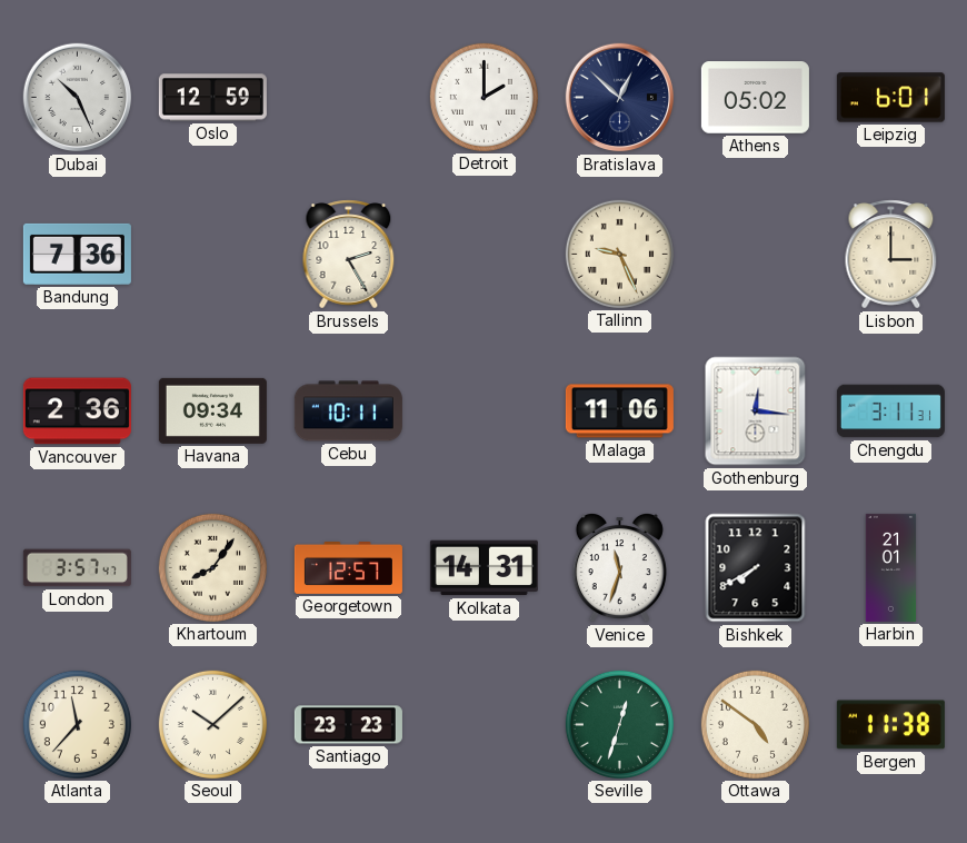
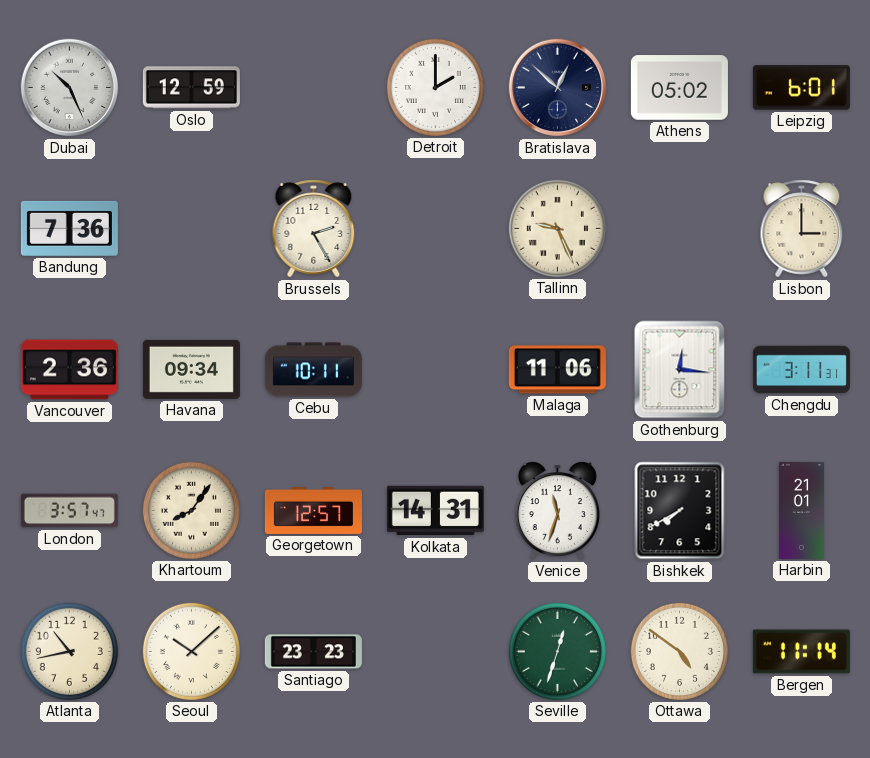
Atlanta: 11:37 -> 10:43 (69, 651)
Bergen: 11:38 -> 11:14 (801, 652)
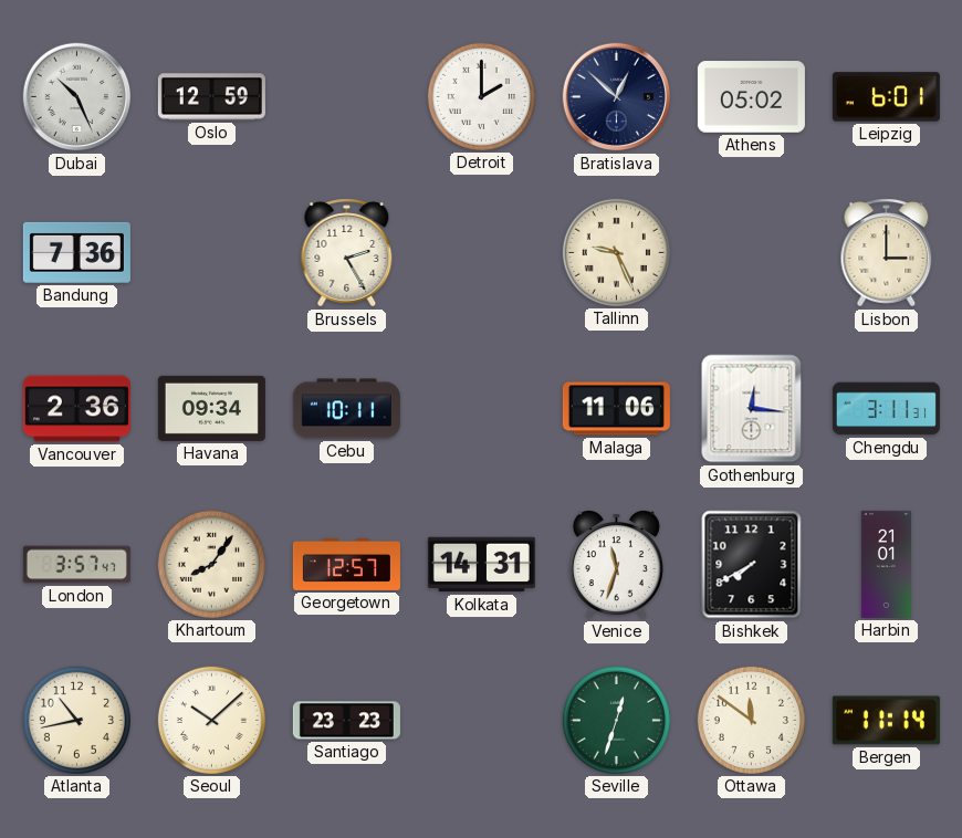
Ottawa: 4:51 -> 11:51 (751, 720)
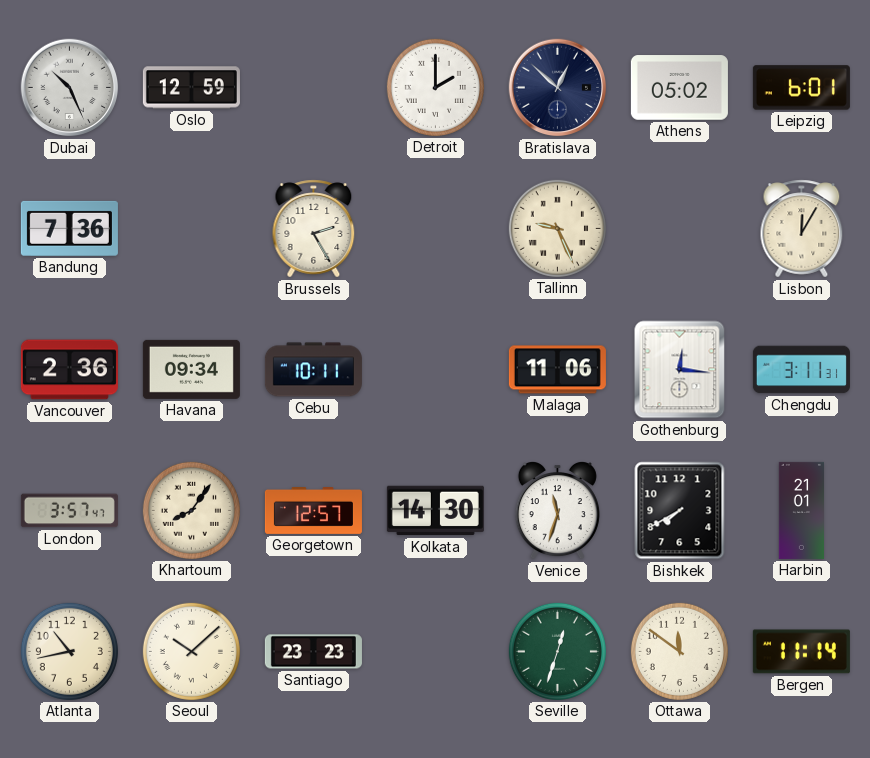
Lisbon: 3:00 -> 12:05 (802, 229)
Kolkata: 14:31 -> 14:30 (435, 511)
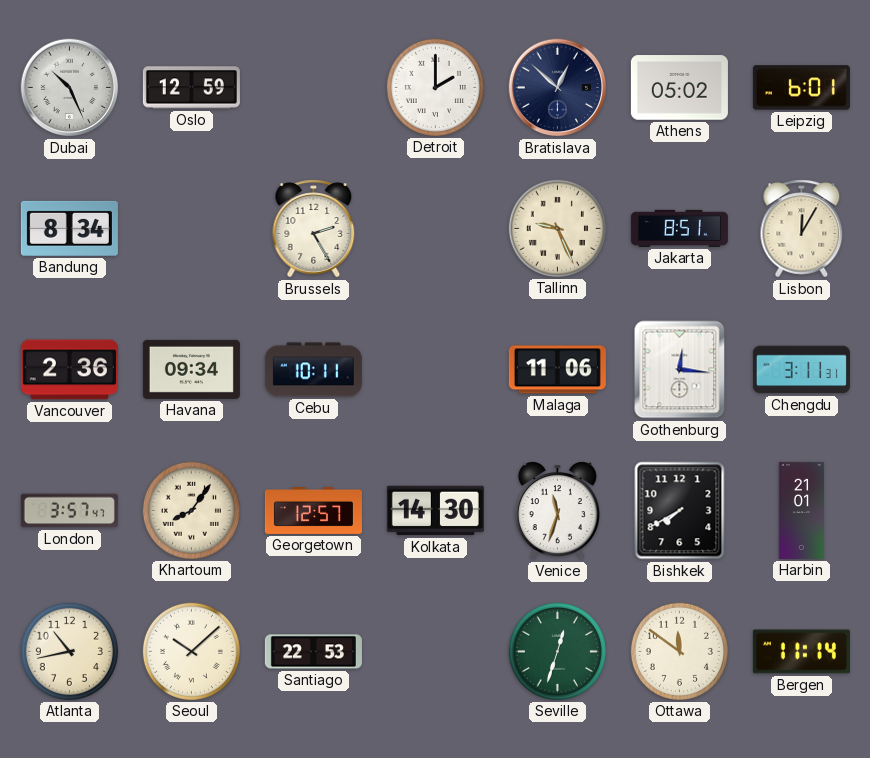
Bandung: 7:36 -> 8:34 (69, 228)
Jakarta: none -> 8:51 (679, 228)
Santiago: 23:23 -> 22:53 (313, 652)
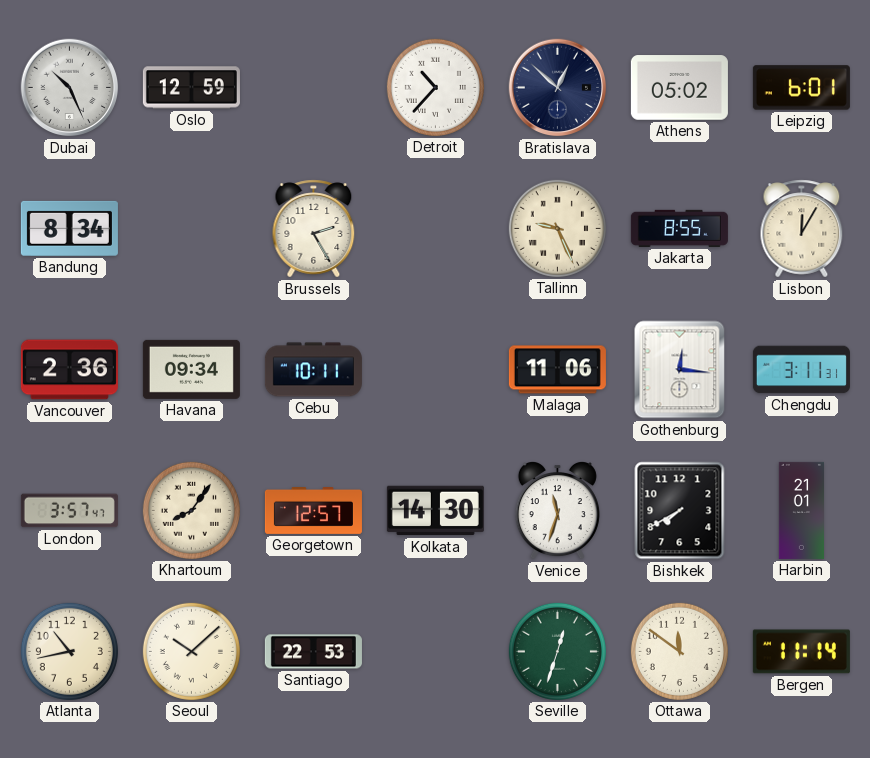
Detroit: 2:00 -> 10:37 (435, 87)
Jakarta: 8:51 -> 8:55 (679, 228)
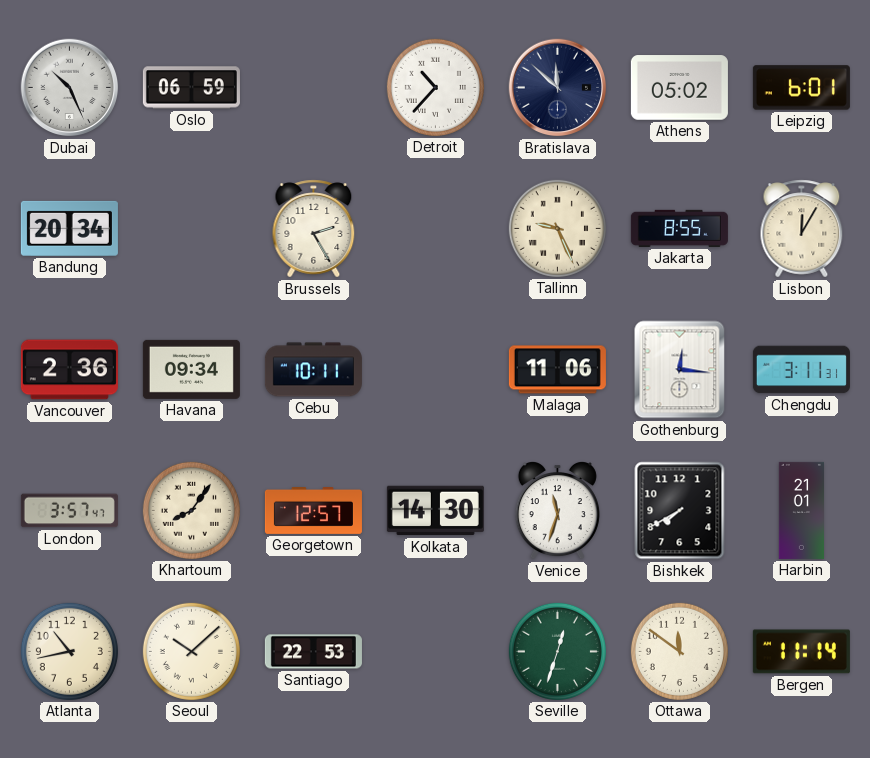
Oslo: 12:59 -> 06:59 (191, 88)
Bratislava: 12:52 -> 11:52 (558, 88)
Bandung: 8:34 -> 20:34 (69, 228)
